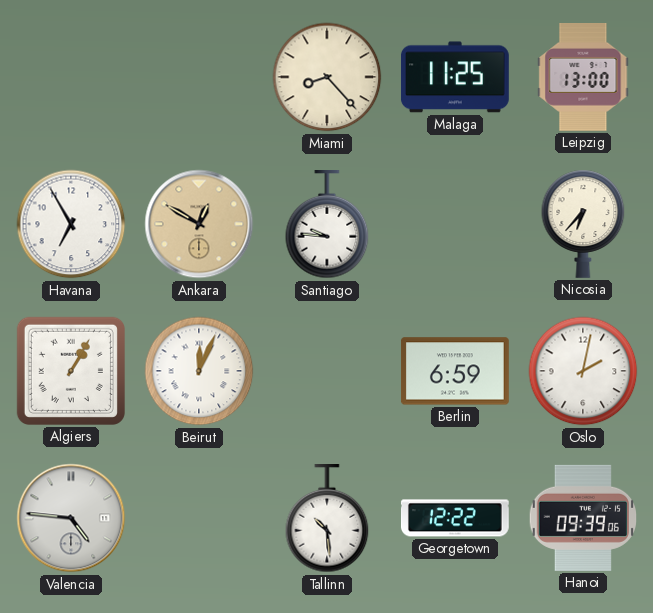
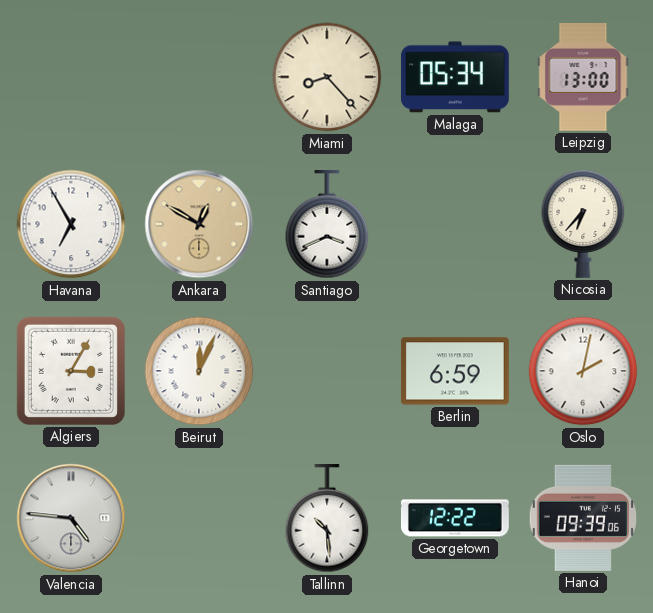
Malaga: 11:25 -> 05:34 (455, 77)
Santiago: 9:46 -> 3:41 (327, 225)
Algiers: 1:05 -> 3:05 (71, 371)
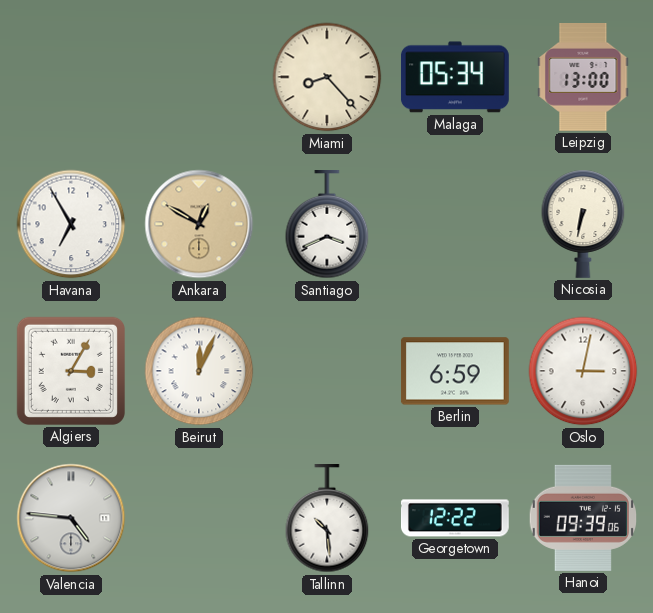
Nicosia: 6:37 -> 6:32 (583, 224)
Oslo: 2:02 -> 3:02 (583, 371)
